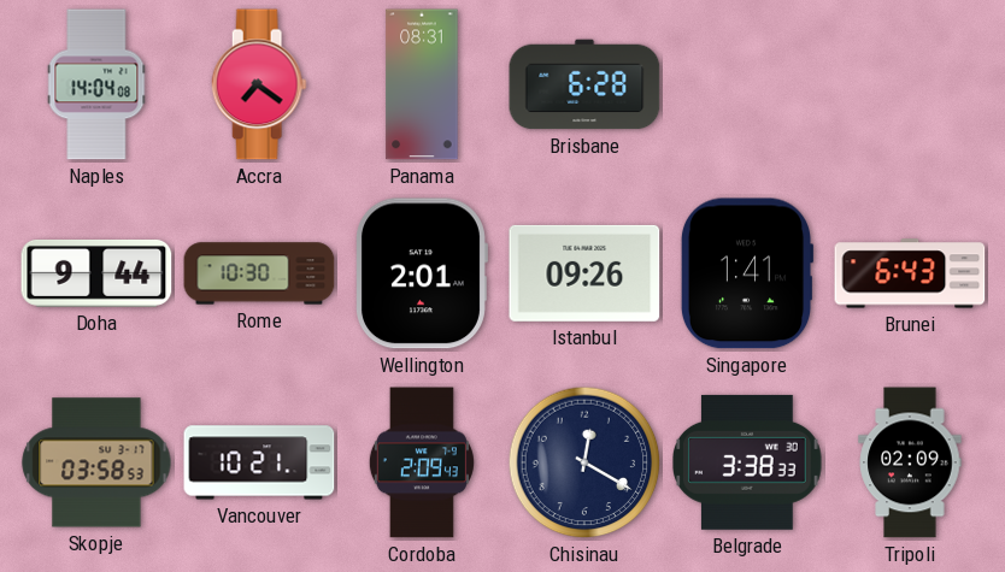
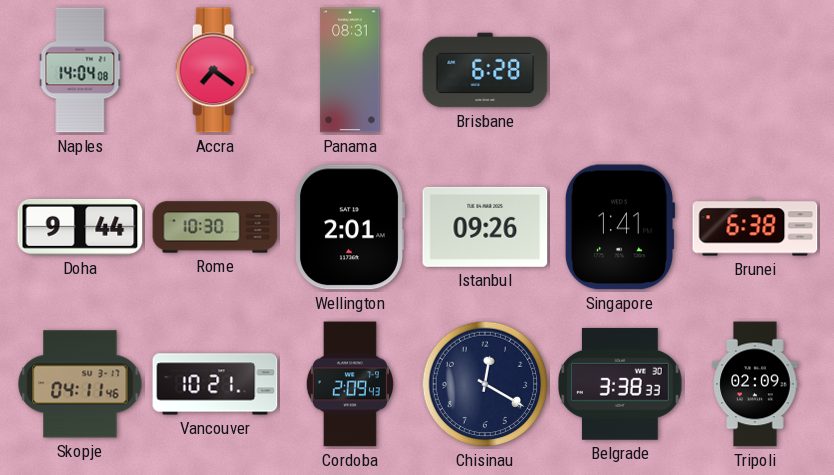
Brunei: 6:43 -> 6:38 (755, 227)
Skopje: 03:58 -> 04:11 (80, 384)
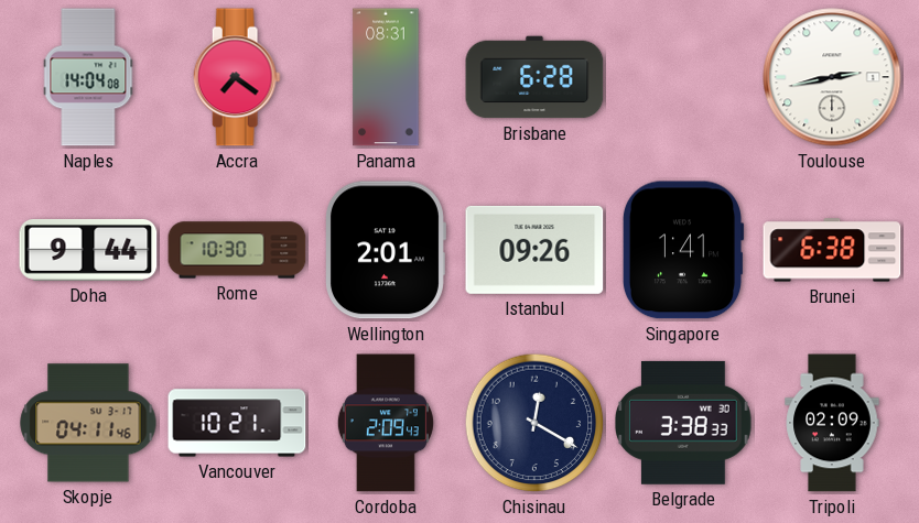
Toulouse: none -> 2:43 (832, 77)
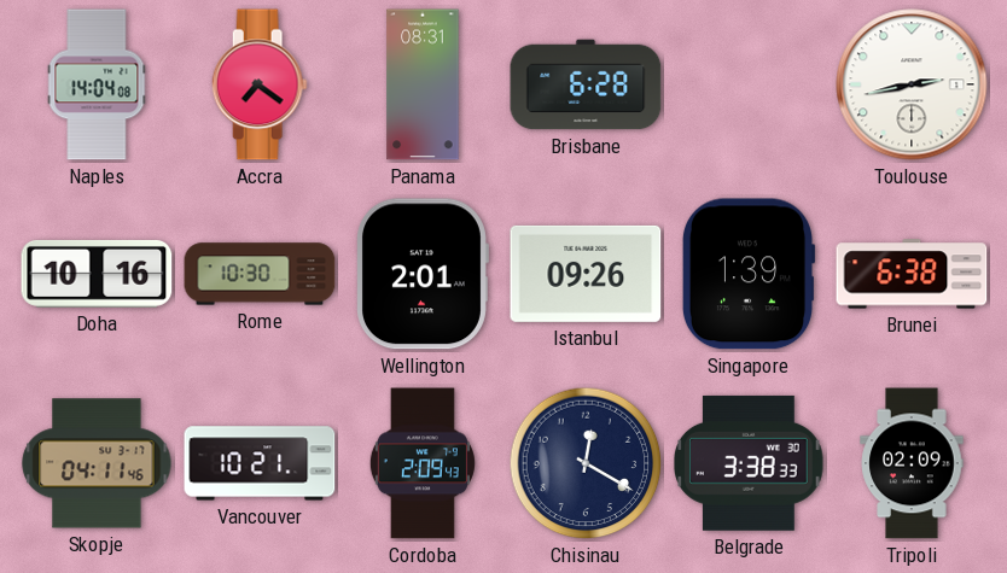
Doha: 9:44 -> 10:16 (97, 274)
Singapore: 1:41 -> 1:39 (749, 274)
